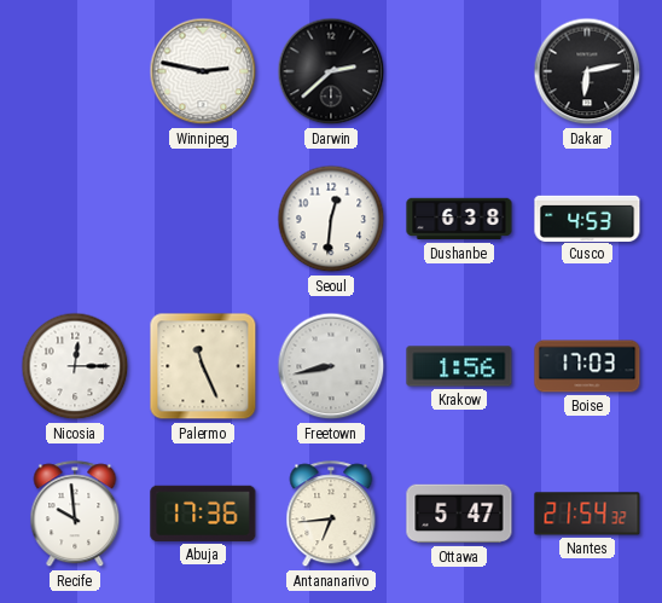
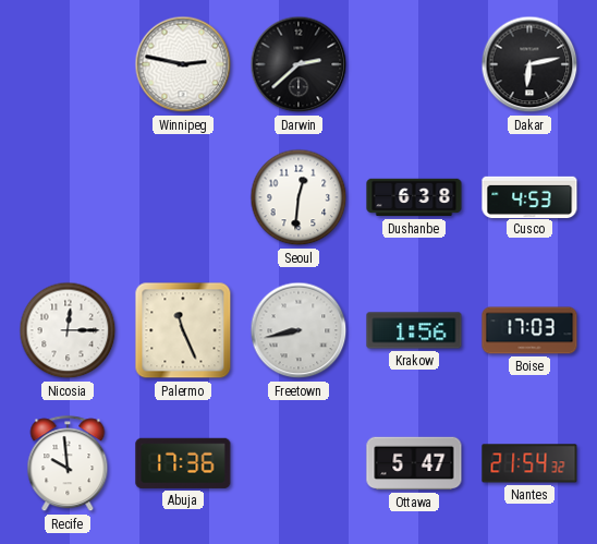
Antananarivo: 6:44 -> none (331, 515)
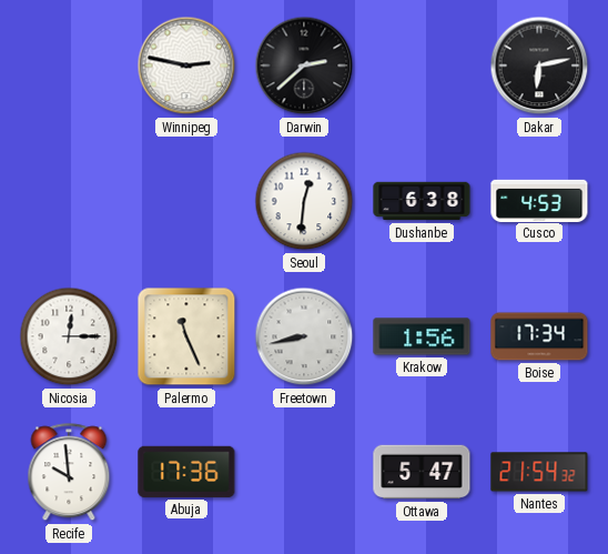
Boise: 17:03 -> 17:34 (539, 336)
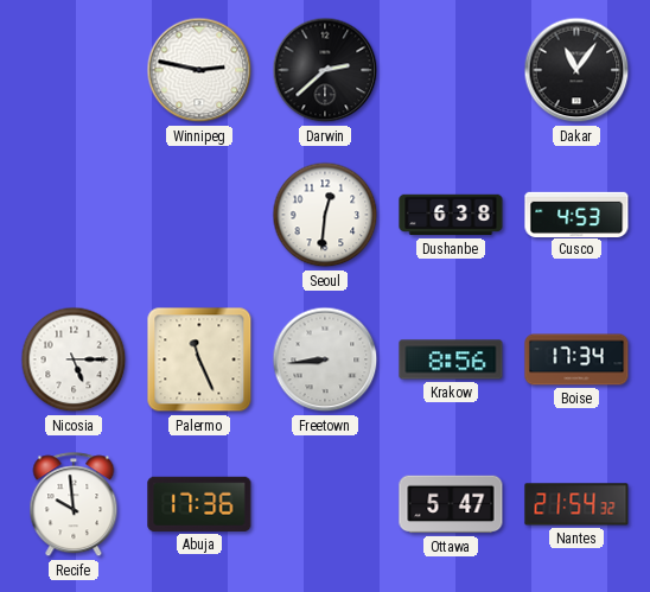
Dakar: 6:13 -> 11:06 (576, 70)
Nicosia: 12:15 -> 5:15 (74, 359)
Freetown: 8:43 -> 8:44 (325, 359)
Krakow: 1:56 -> 8:56 (451, 359)
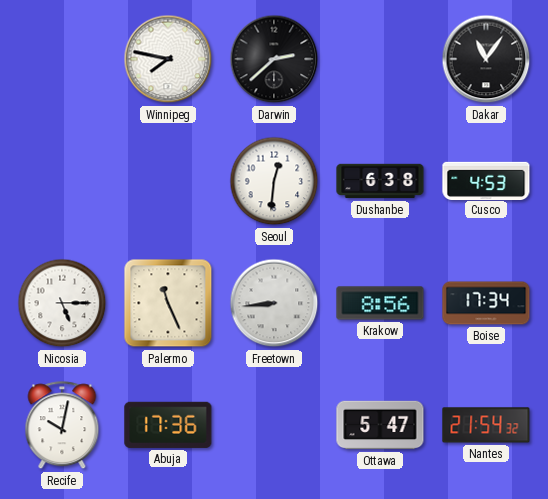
Winnipeg: 2:47 -> 7:47 (168, 59)
Recife: 9:59 -> 10:02 (62, 426)
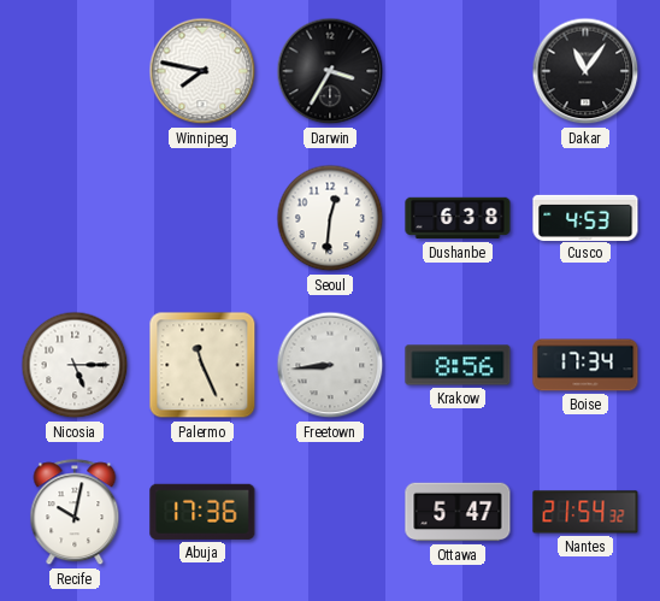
Darwin: 2:38 -> 3:35 (330, 71)
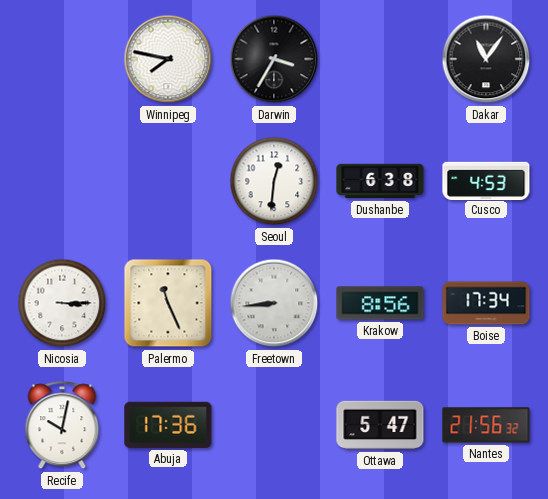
Nicosia: 5:15 -> 3:15 (62, 303)
Nantes: 21:54 -> 21:56 (486, 425)
